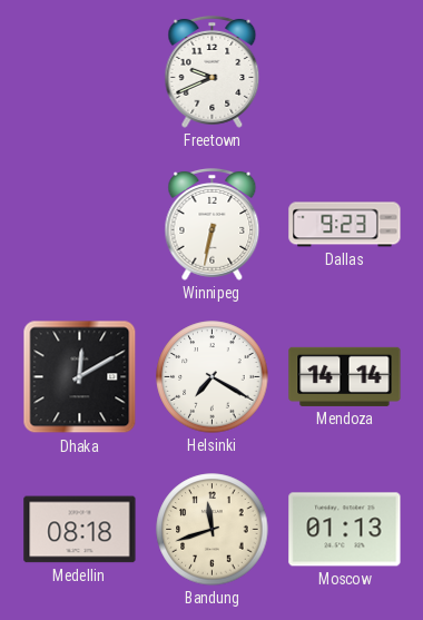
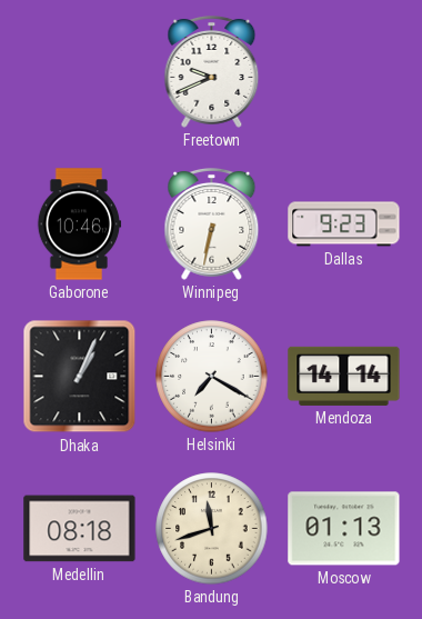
Gaborone: none -> 10:46 (79, 224)
Dhaka: 12:10 -> 1:04 (80, 377)
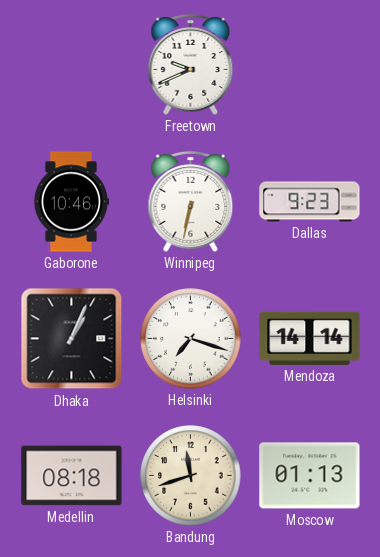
Helsinki: 7:20 -> 7:18 (191, 339)
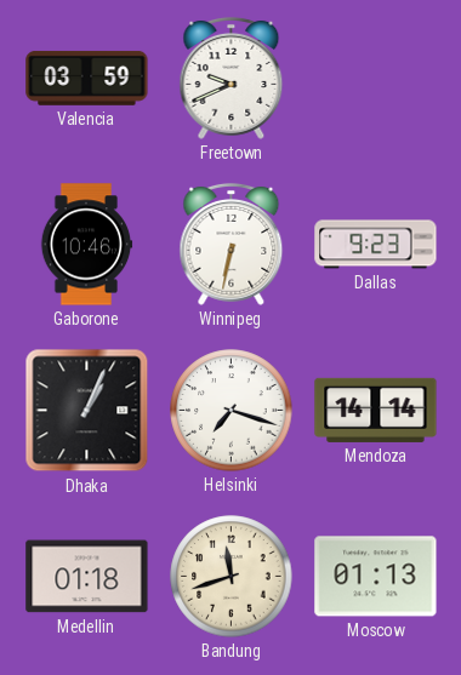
Valencia: none -> 03:59 (87, 78)
Medellin: 08:18 -> 01:18 (87, 577)
